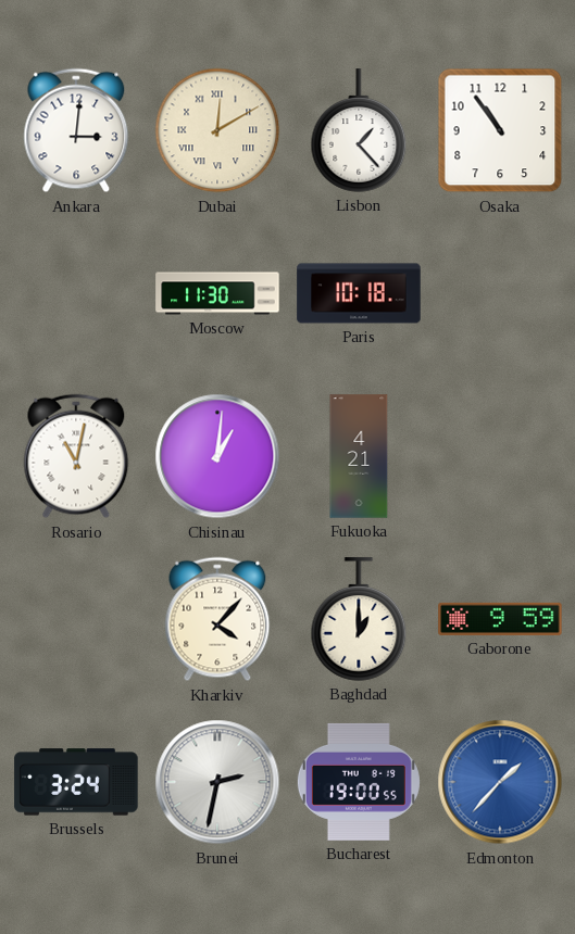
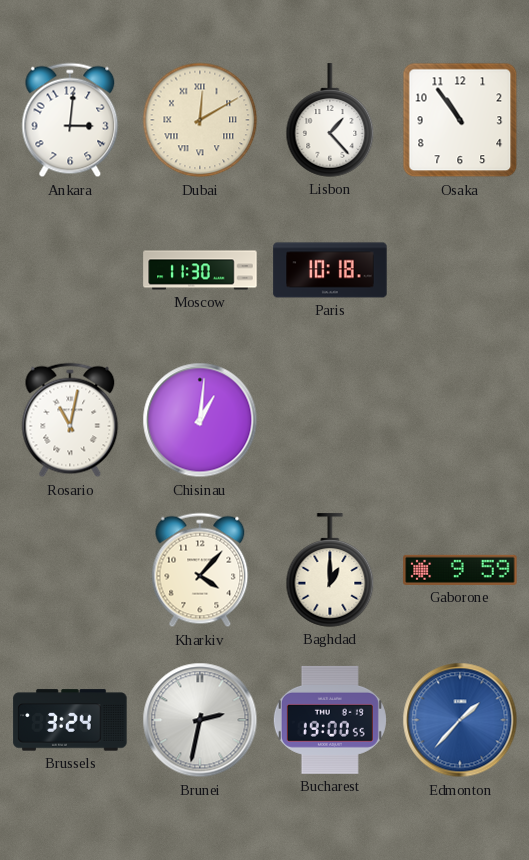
Fukuoka: 4:21 -> none (359, 456)
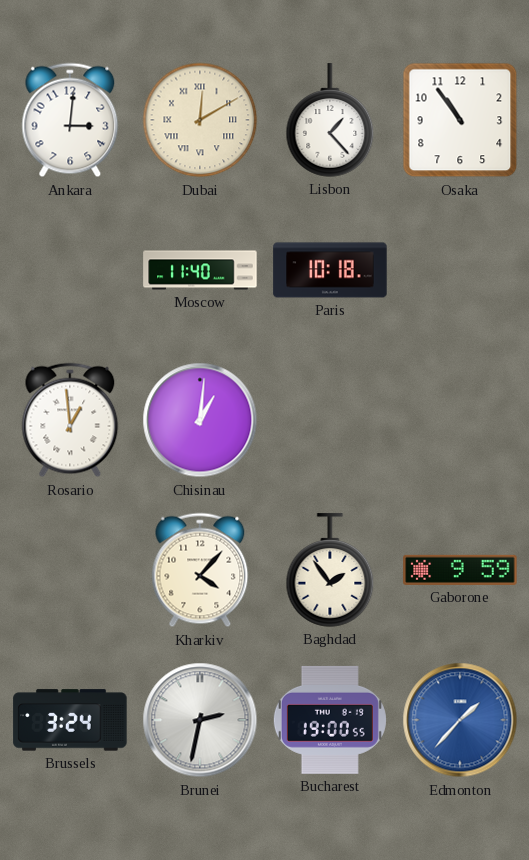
Moscow: 11:30 -> 11:40 (200, 270)
Rosario: 11:02 -> 12:59 (70, 420)
Baghdad: 1:00 -> 1:54 (330, 570)
